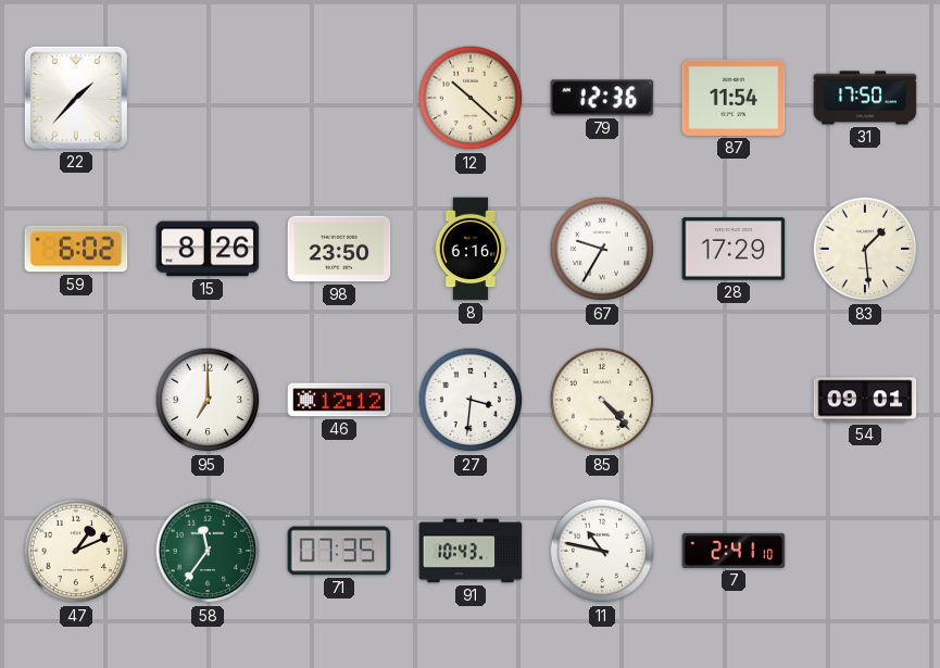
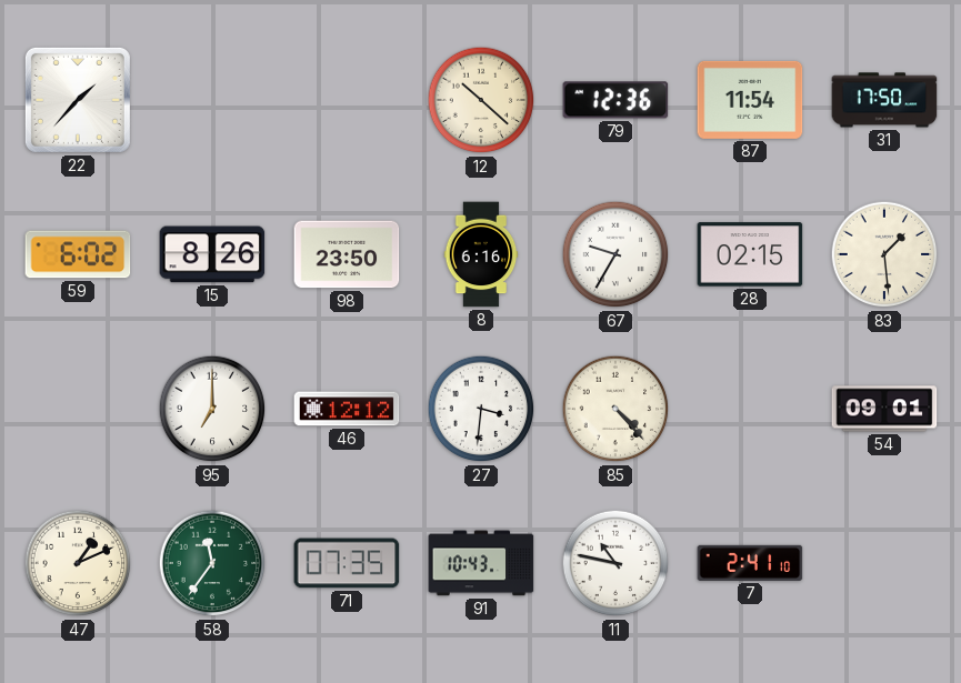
28: 17:29 -> 02:15 (750, 254)
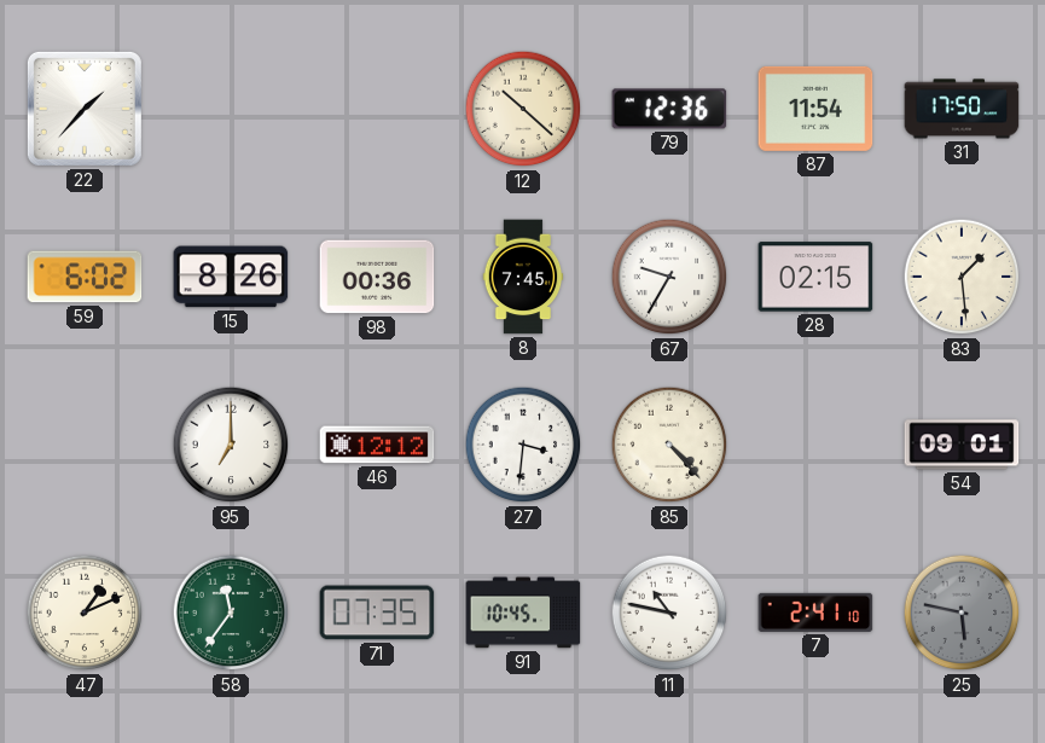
98: 23:50 -> 00:36 (377, 277)
8: 6:16 -> 7:45 (523, 277)
91: 10:43 -> 10:45 (523, 613)
25: none -> 5:47 (962, 613)
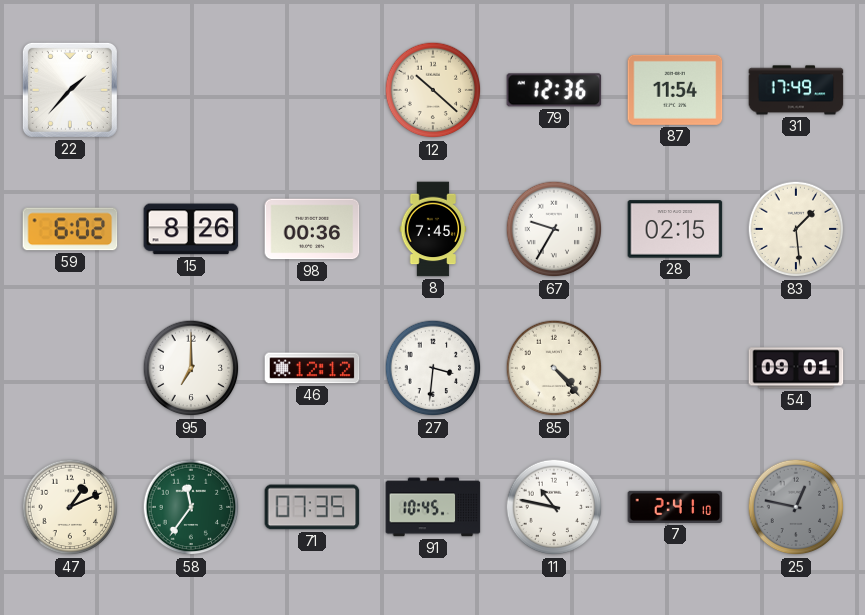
31: 17:50 -> 17:49 (796, 90)
25: 5:47 -> 12:47 (796, 507)
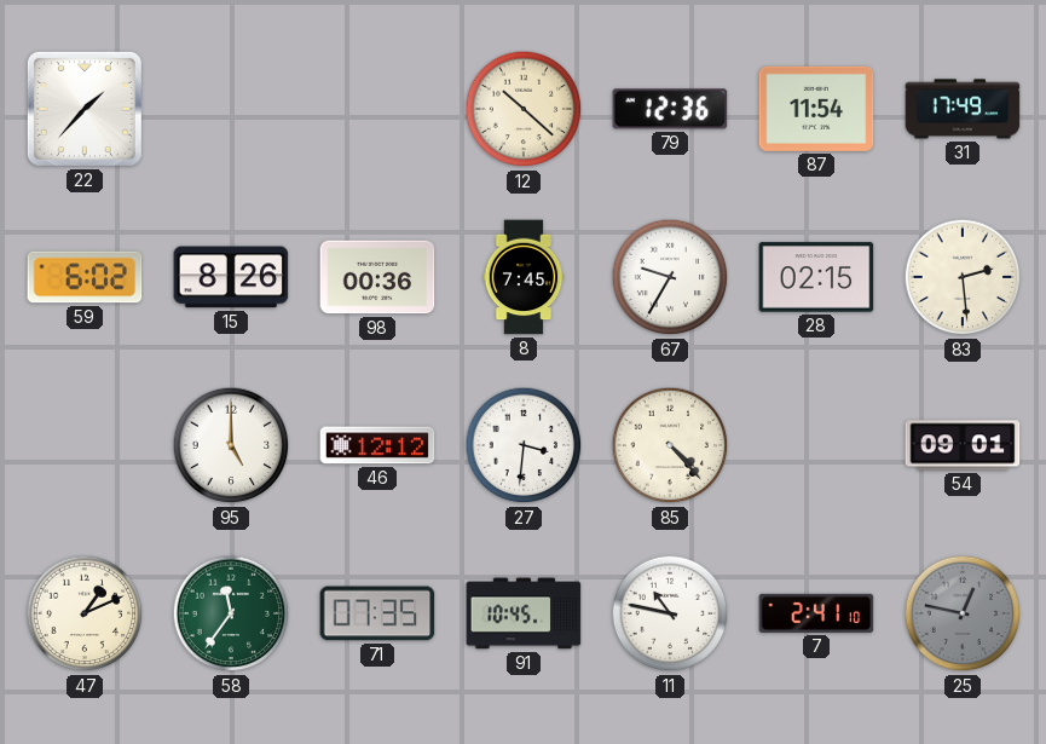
83: 1:29 -> 2:29 (963, 277)
95: 7:00 -> 5:00 (231, 445)
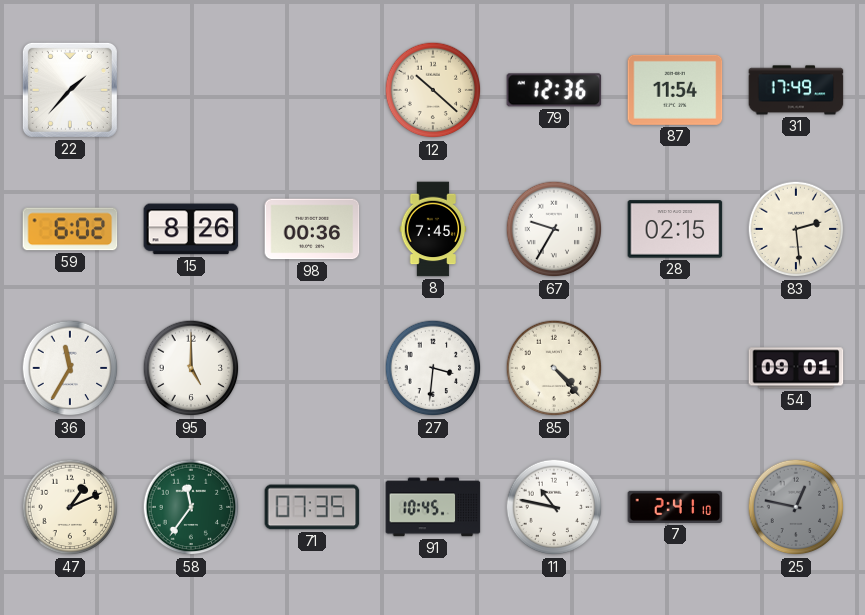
36: none -> 11:35 (70, 368)
46: 12:12 -> none (377, 445)
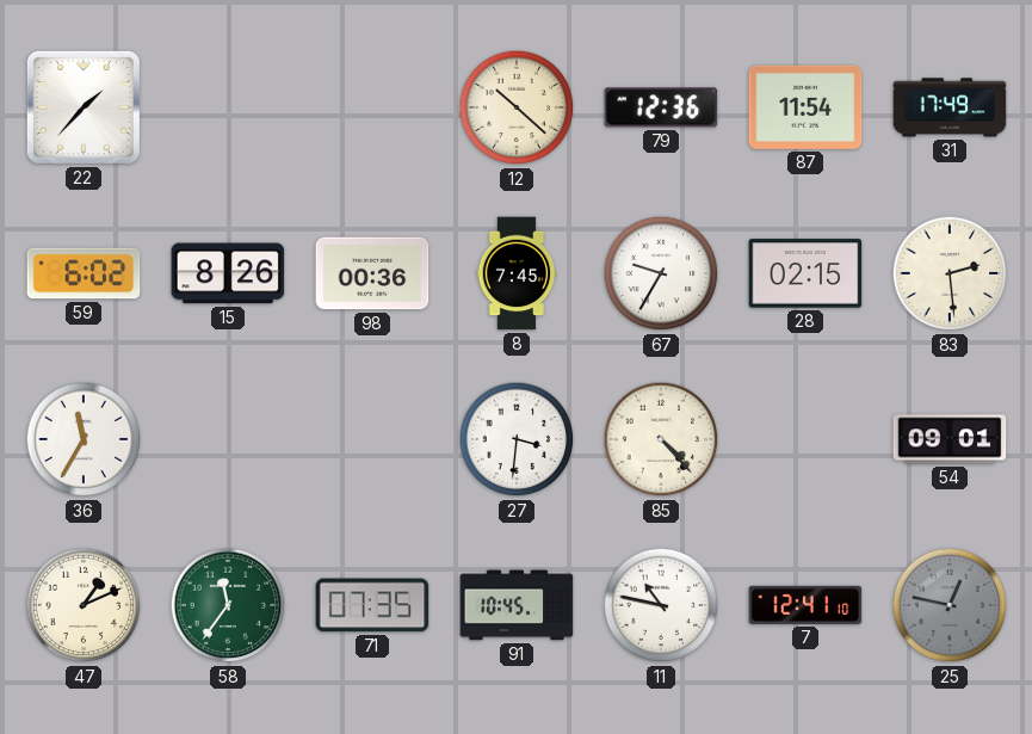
95: 5:00 -> none (191, 368)
7: 2:41 -> 12:41 (805, 605)
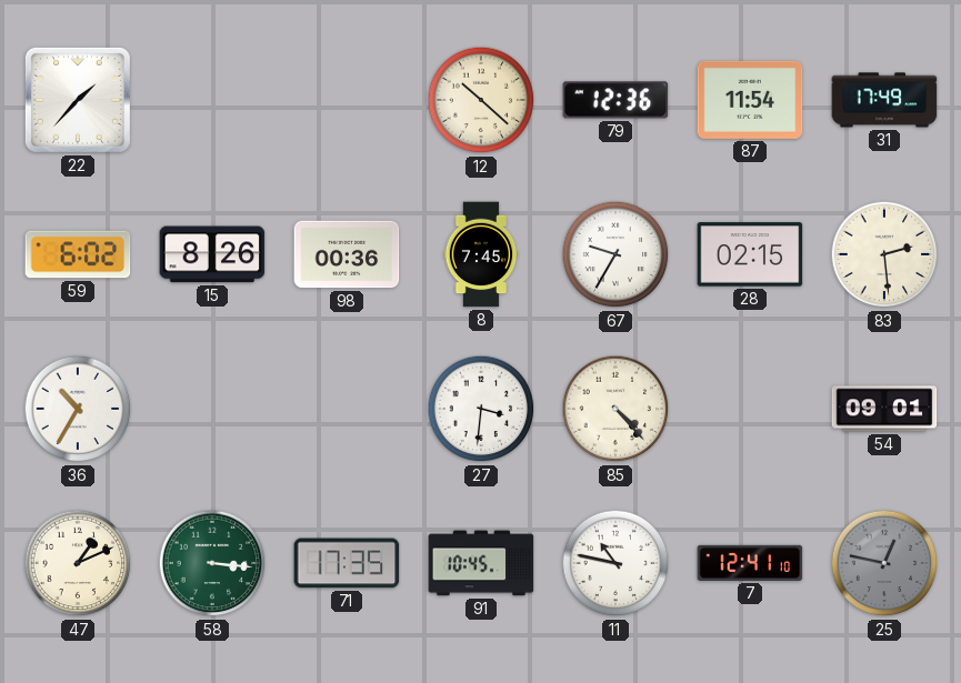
36: 11:35 -> 10:35 (78, 409)
58: 11:36 -> 3:16 (212, 563)
71: 07:35 -> 17:35 (347, 563)
